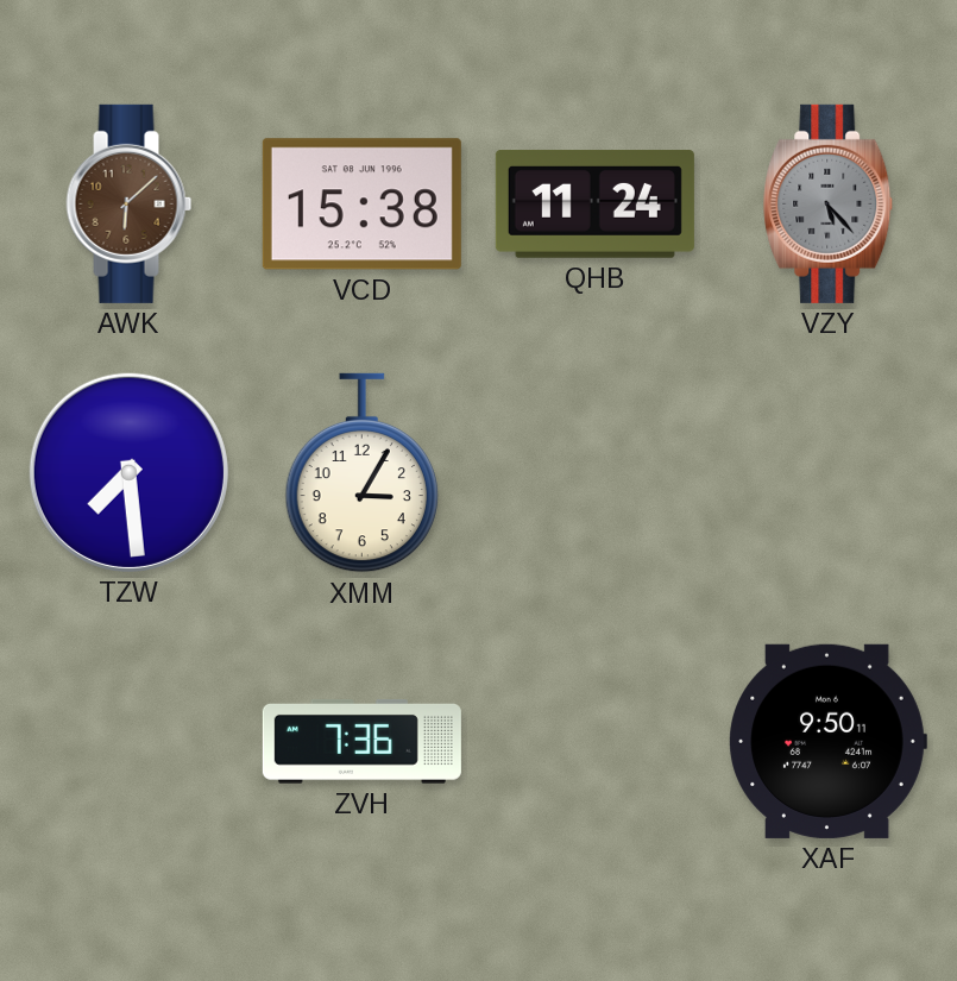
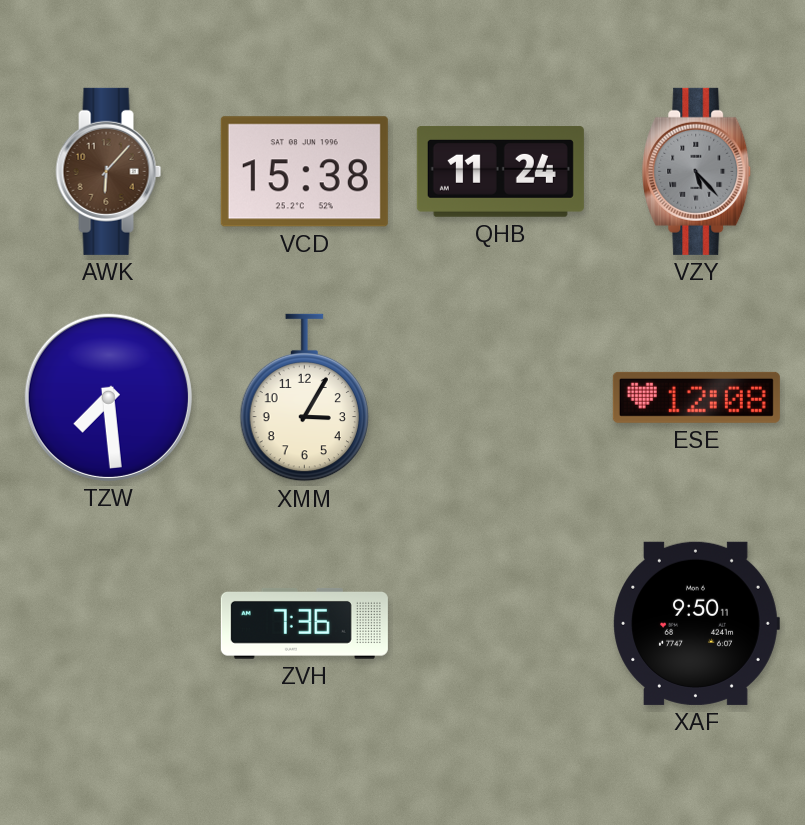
AWK: 6:08 -> 6:07 (109, 171)
ESE: none -> 12:08 (696, 397)
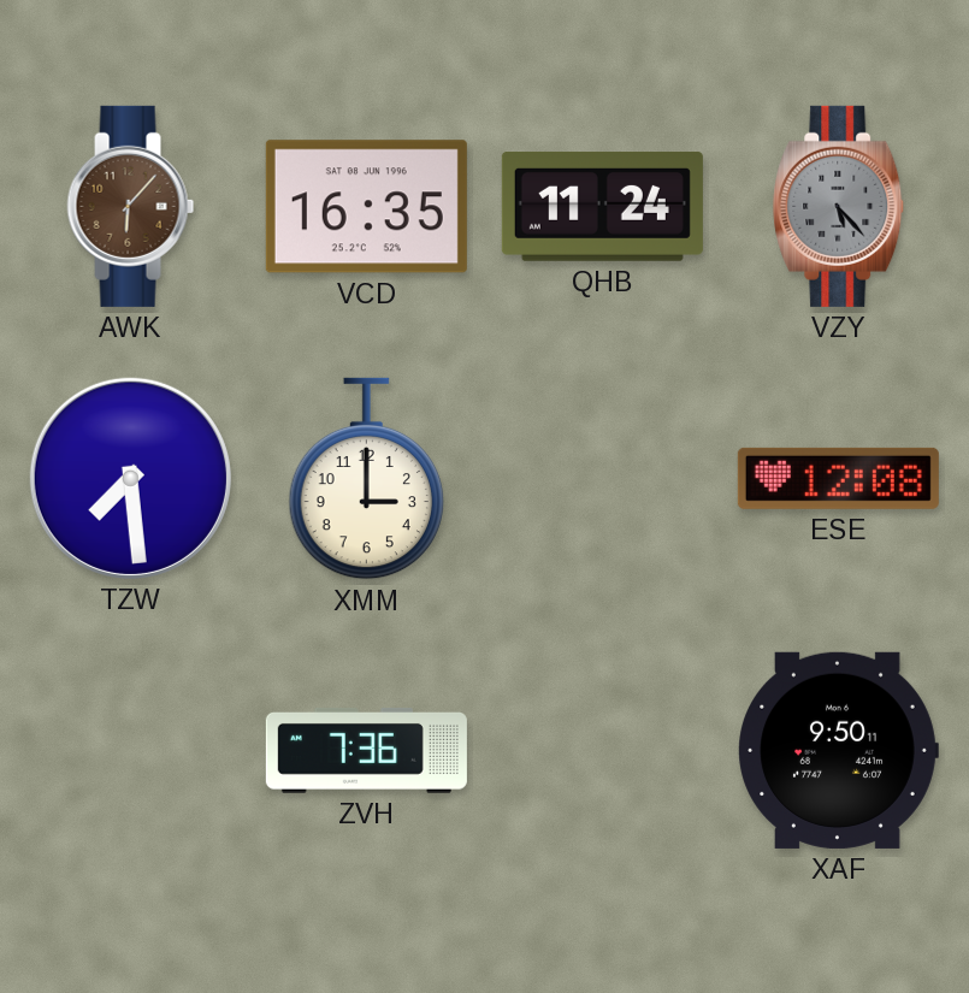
VCD: 15:38 -> 16:35 (366, 207)
XMM: 3:05 -> 3:00 (366, 479)
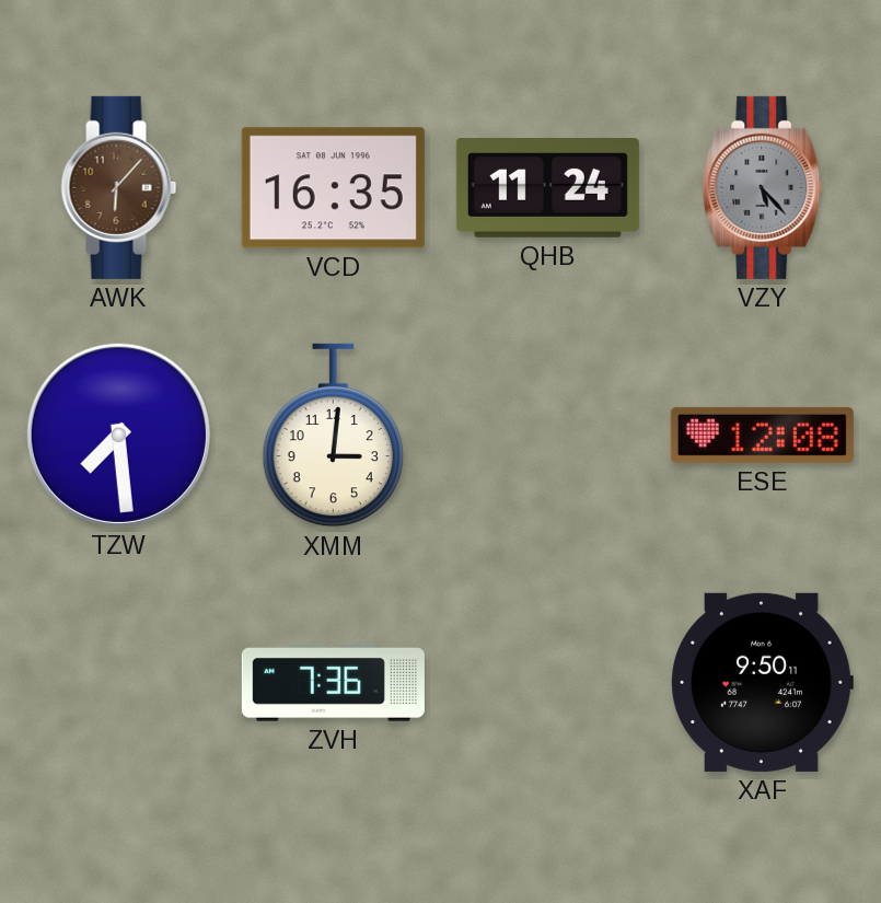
XMM: 3:00 -> 3:01 (333, 436)
